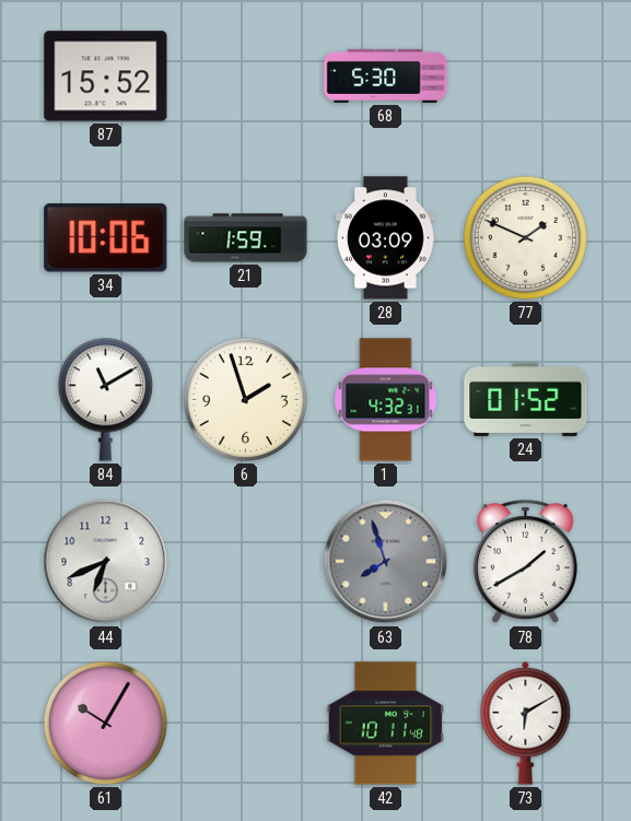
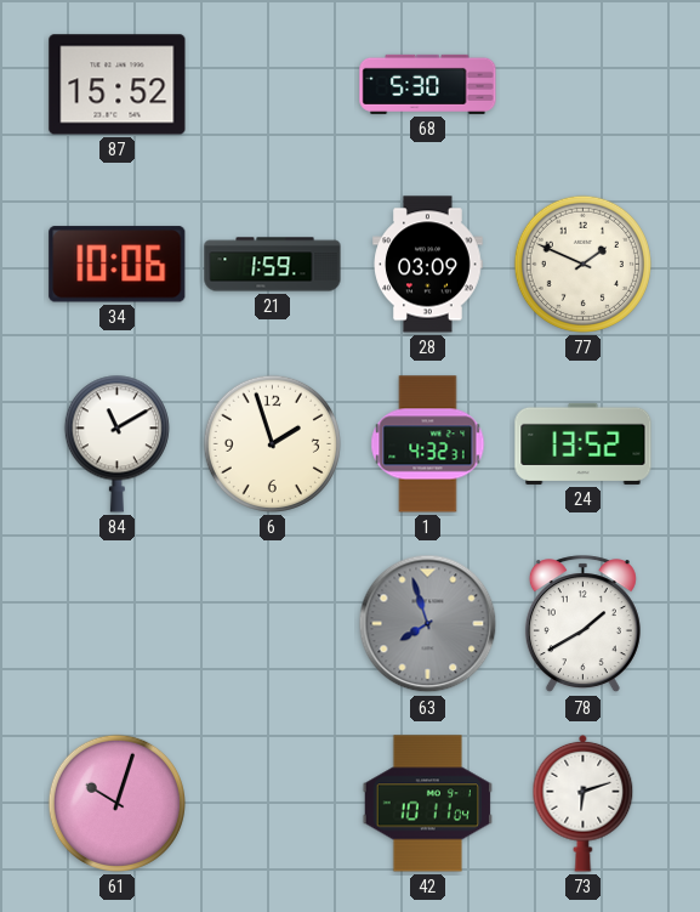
24: 01:52 -> 13:52 (584, 443)
44: 6:41 -> none (106, 562)
61: 10:05 -> 10:03 (116, 803)
42: 10:11:48 -> 10:11:04 (427, 804)
73: 6:10 -> 6:12 (584, 803)
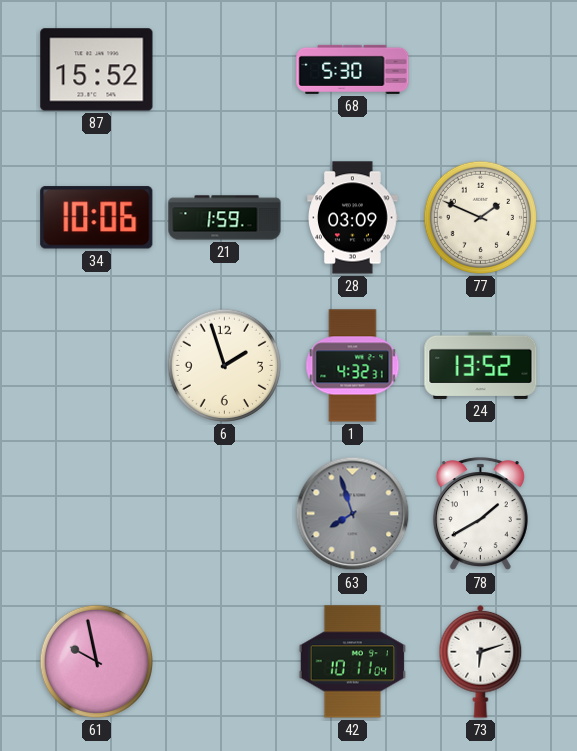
84: 11:10 -> none (116, 443)
61: 10:03 -> 9:58 (96, 661)
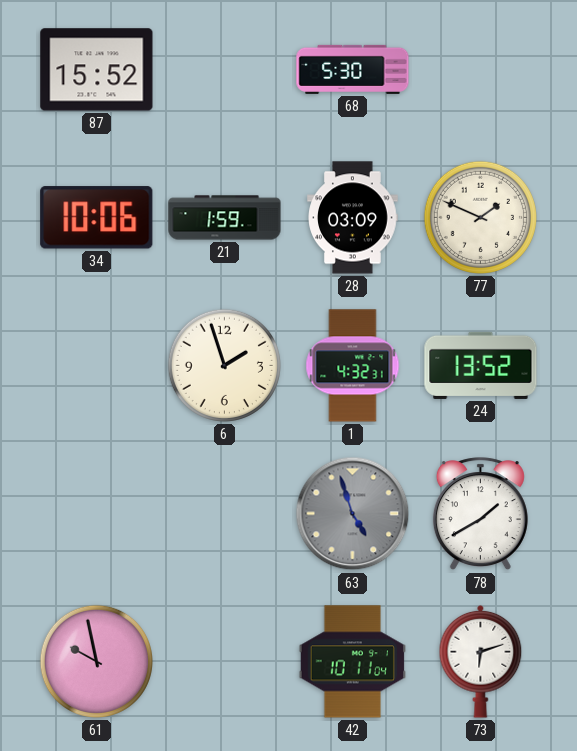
63: 7:57 -> 4:57 (353, 514)
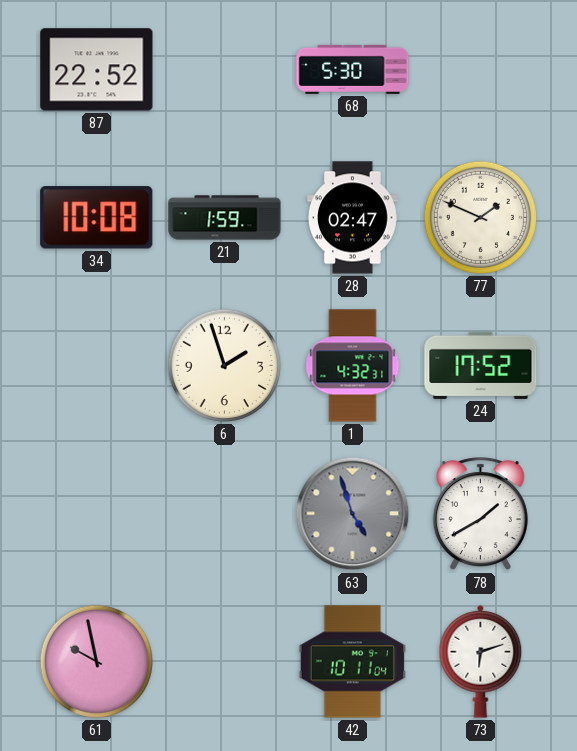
87: 15:52 -> 22:52 (97, 70)
34: 10:06 -> 10:08 (97, 218)
28: 03:09 -> 02:47 (353, 218)
24: 13:52 -> 17:52 (481, 365)
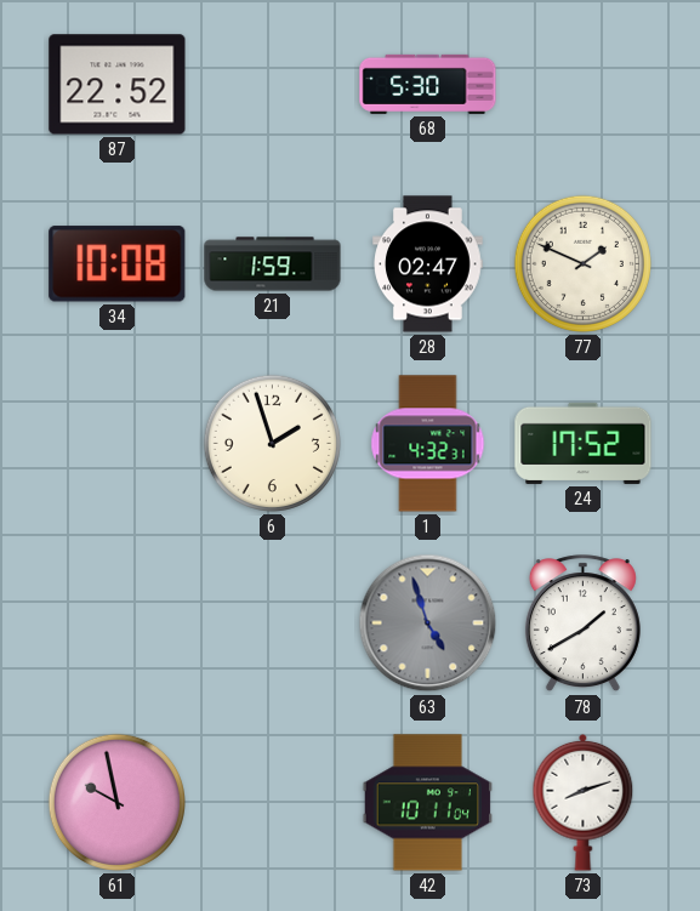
73: 6:12 -> 8:12 (584, 802)
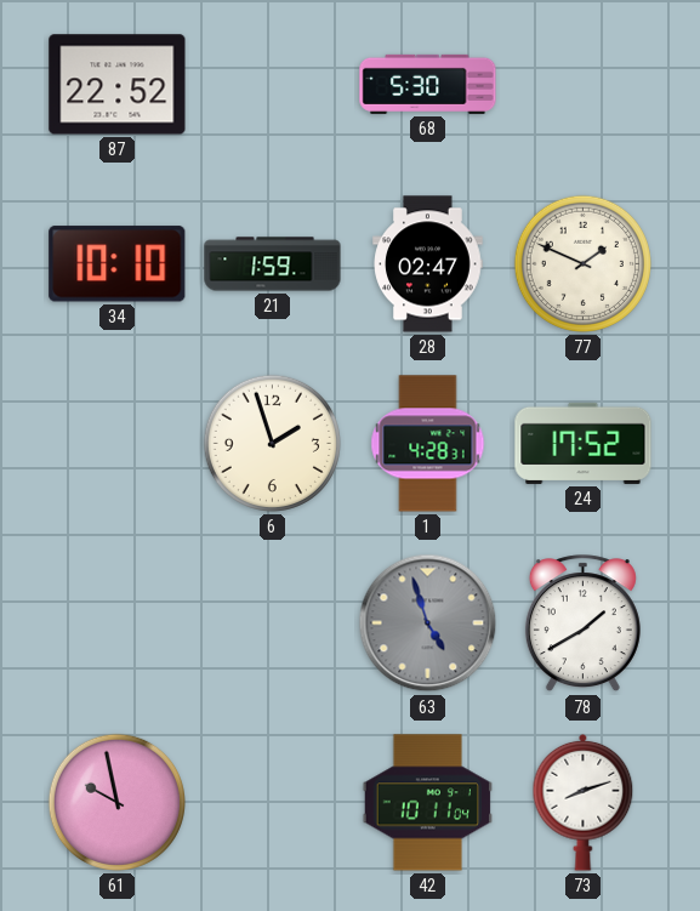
34: 10:08 -> 10:10 (118, 264)
1: 4:32 -> 4:28 (428, 444)
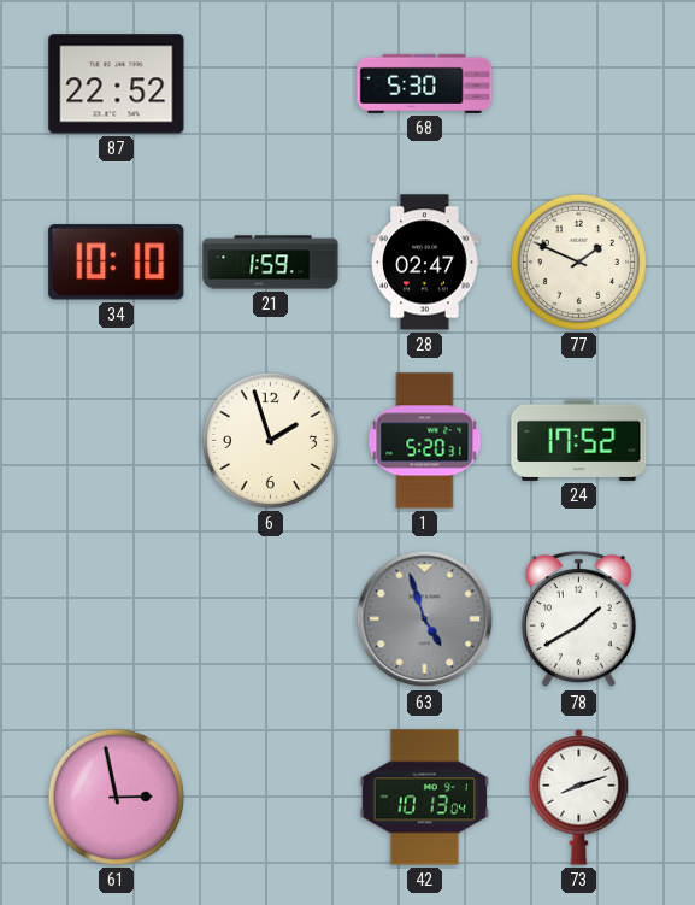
1: 4:28 -> 5:20 (425, 441)
61: 9:58 -> 2:58 (116, 797)
42: 10:11 -> 10:13 (424, 798)
